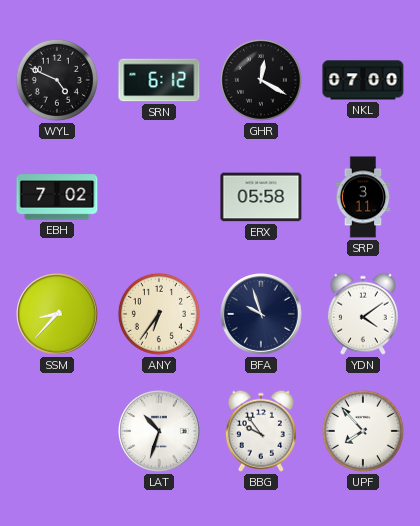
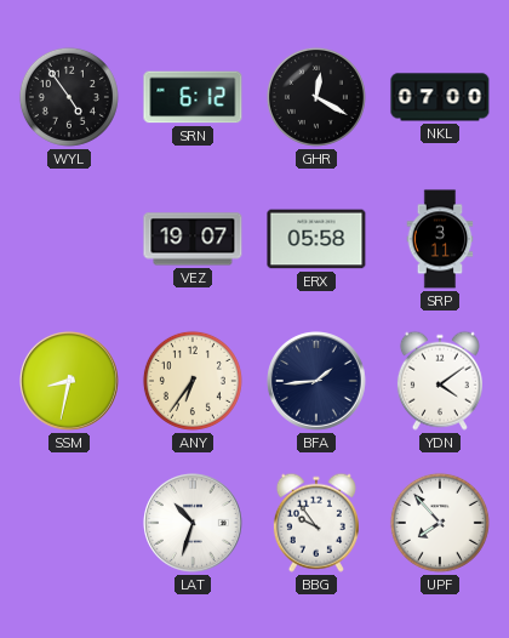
WYL: 4:49 -> 4:54 (69, 97)
EBH: 7:02 -> none (57, 197)
VEZ: none -> 19:07 (193, 239)
SSM: 8:37 -> 8:32 (70, 382)
BFA: 9:57 -> 1:44 (318, 382)
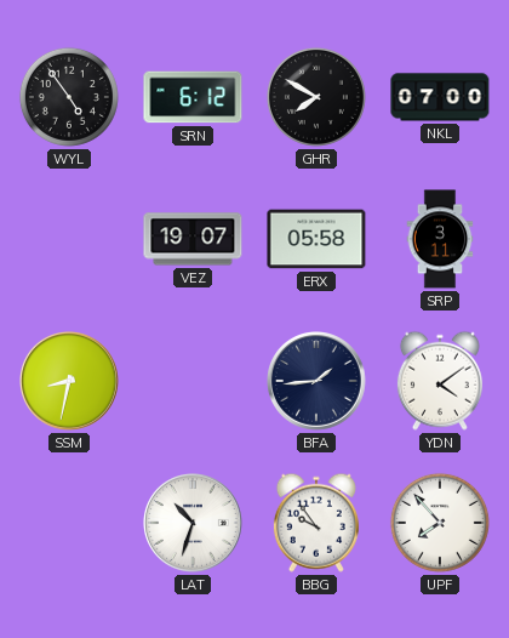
GHR: 12:20 -> 7:50 (316, 97)
ANY: 6:36 -> none (193, 381)
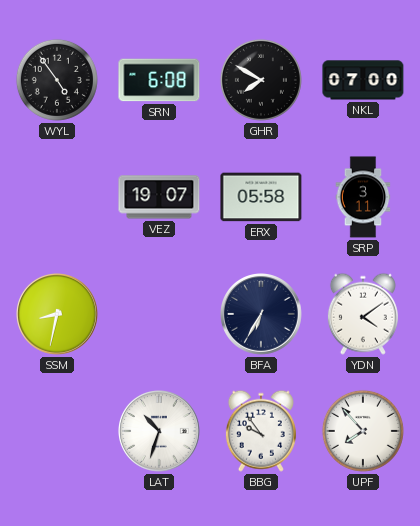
SRN: 6:12 -> 6:08 (159, 80)
BFA: 1:44 -> 6:35 (262, 315)
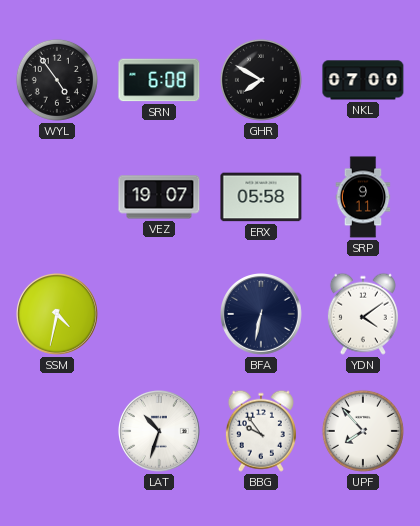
SRP: 3:11 -> 9:11 (363, 197)
SSM: 8:32 -> 4:32 (58, 315)
BFA: 6:35 -> 6:32 (262, 315)
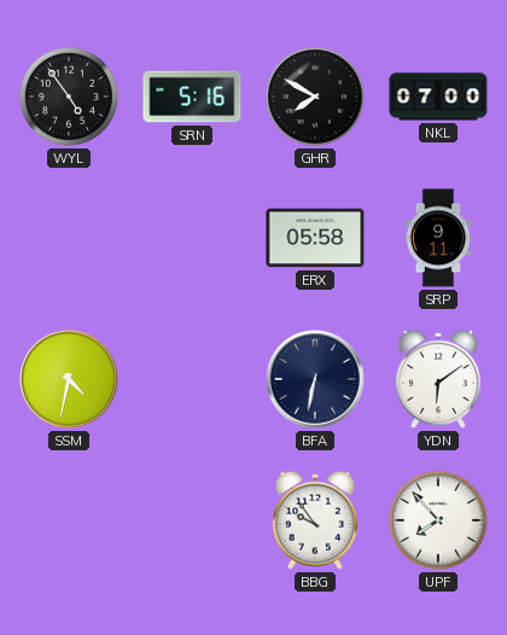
SRN: 6:08 -> 5:16 (192, 97)
VEZ: 19:07 -> none (159, 197)
YDN: 4:09 -> 6:09 (438, 379)
LAT: 10:33 -> none (160, 432)
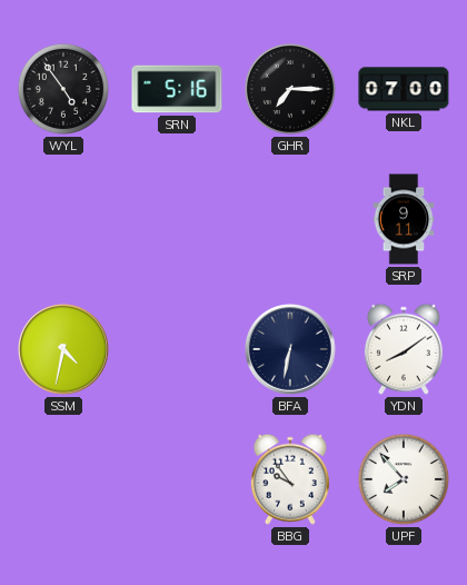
GHR: 7:50 -> 7:15 (290, 89)
ERX: 05:58 -> none (315, 238)
YDN: 6:09 -> 8:09 (404, 349)
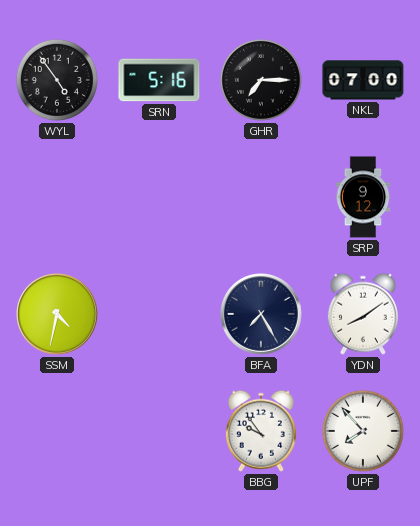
SRP: 9:11 -> 9:12 (363, 197)
BFA: 6:32 -> 7:25 (262, 315)
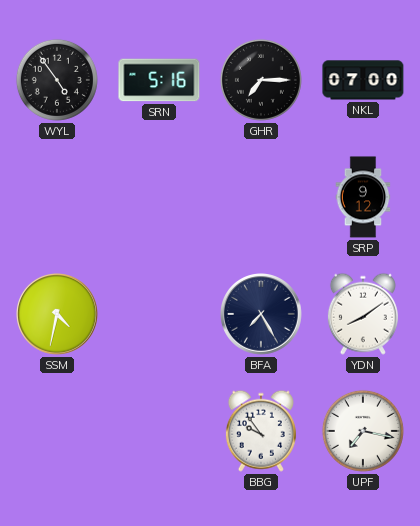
UPF: 7:53 -> 7:17 (363, 431)
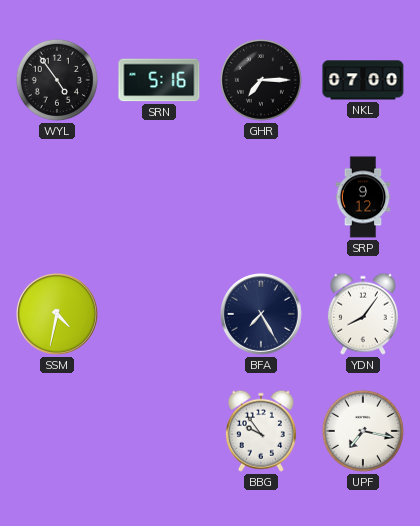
YDN: 8:09 -> 8:06 (363, 314)
